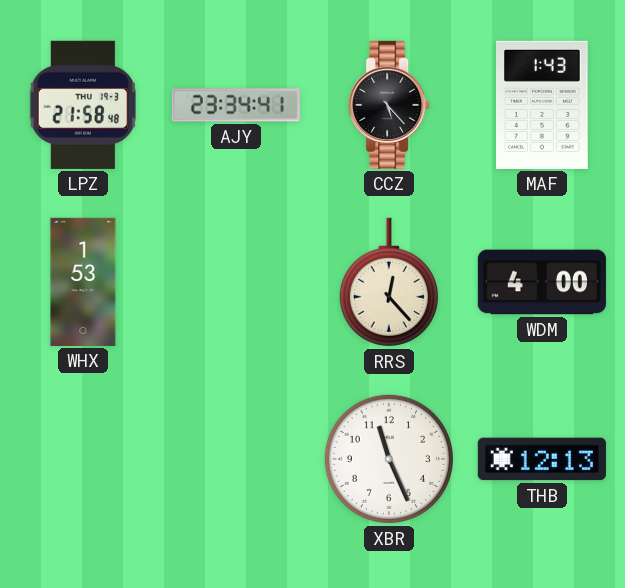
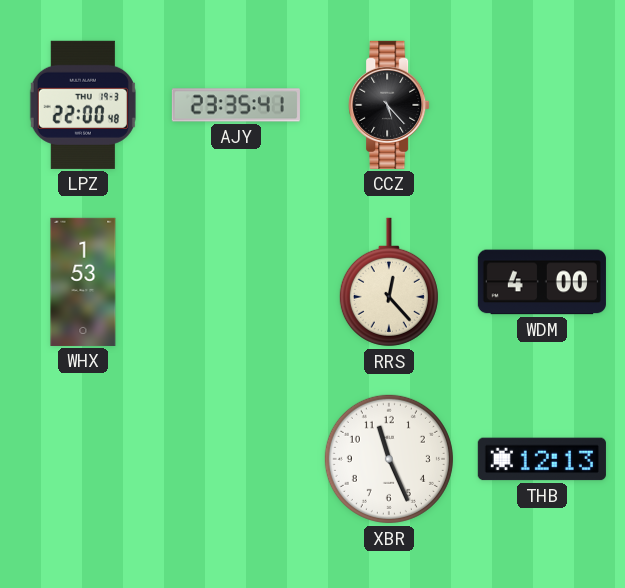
LPZ: 21:58 -> 22:00 (83, 105)
AJY: 23:34 -> 23:35 (236, 105)
MAF: 1:43 -> none (542, 105)
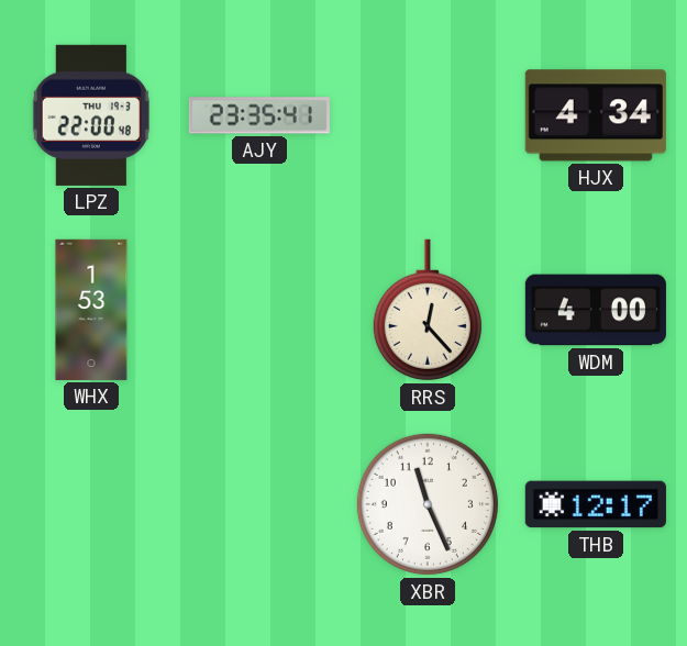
CCZ: 5:23 -> none (389, 105)
HJX: none -> 4:34 (596, 115)
THB: 12:13 -> 12:17 (596, 504)
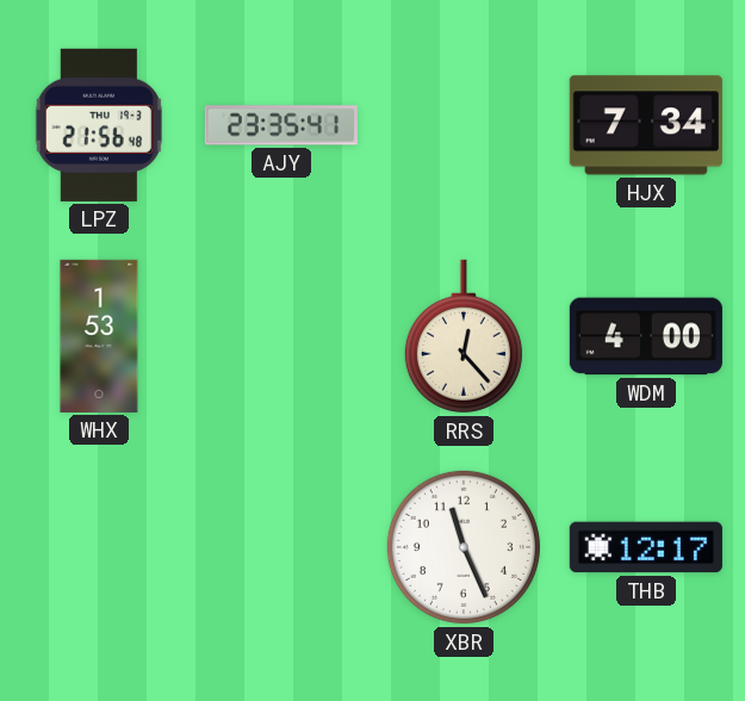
LPZ: 22:00 -> 21:56 (99, 125)
HJX: 4:34 -> 7:34 (646, 125)
